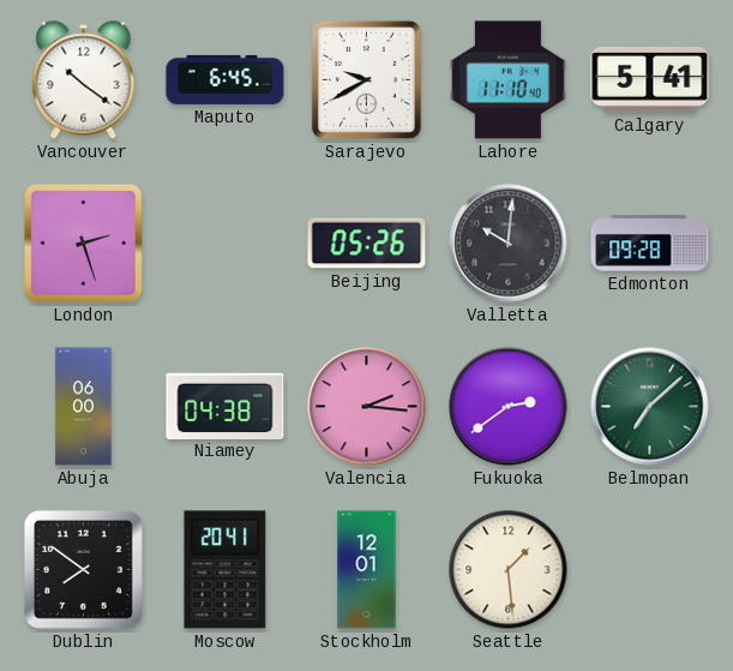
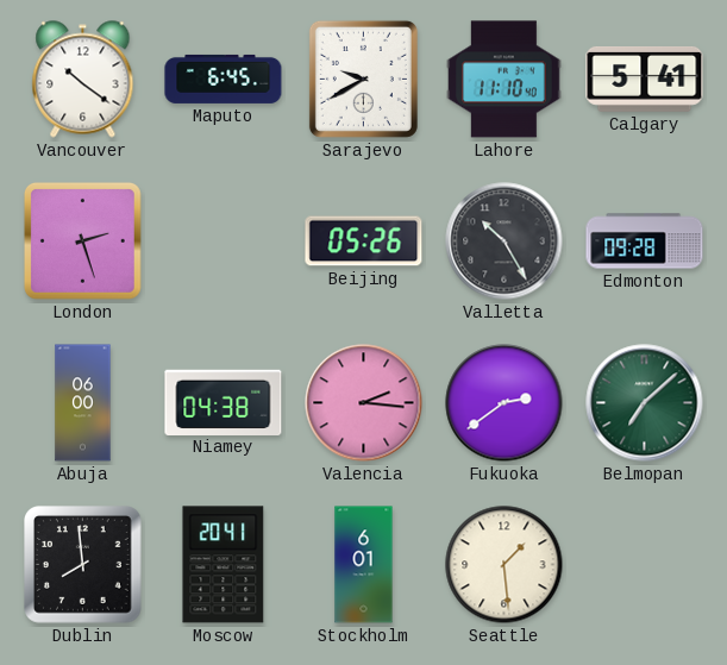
Valletta: 10:01 -> 10:25 (504, 241)
Dublin: 7:51 -> 7:59 (83, 565)
Stockholm: 12:01 -> 6:01 (364, 565)
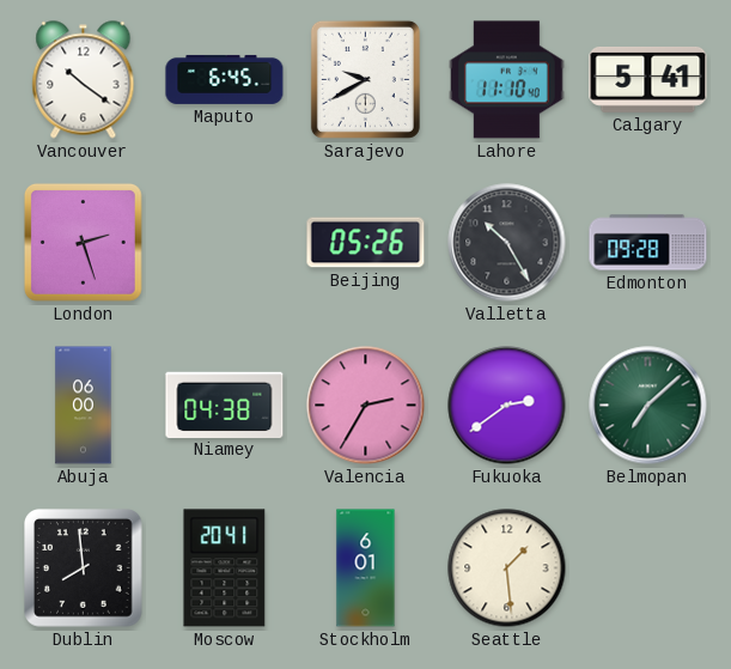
Valencia: 2:16 -> 2:35 (366, 406)
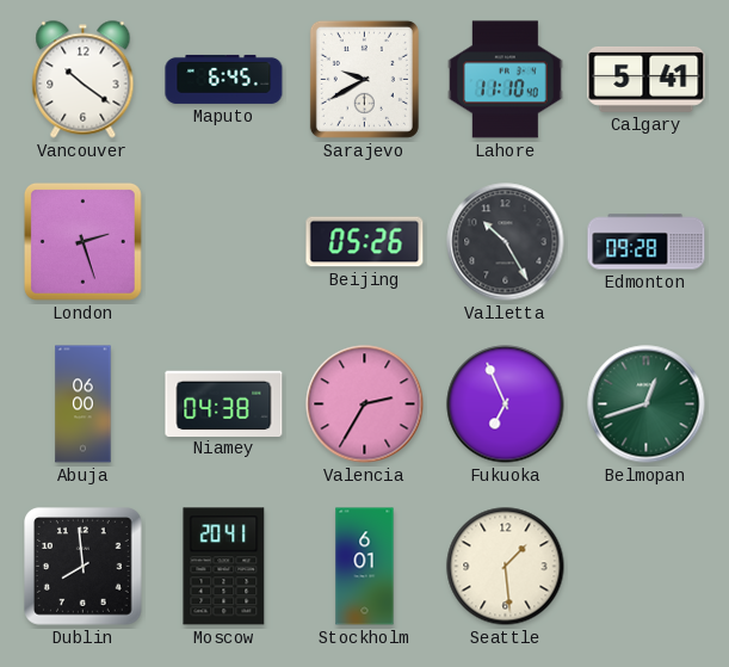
Fukuoka: 2:39 -> 6:56 (506, 404)
Belmopan: 7:08 -> 12:42 (647, 404)
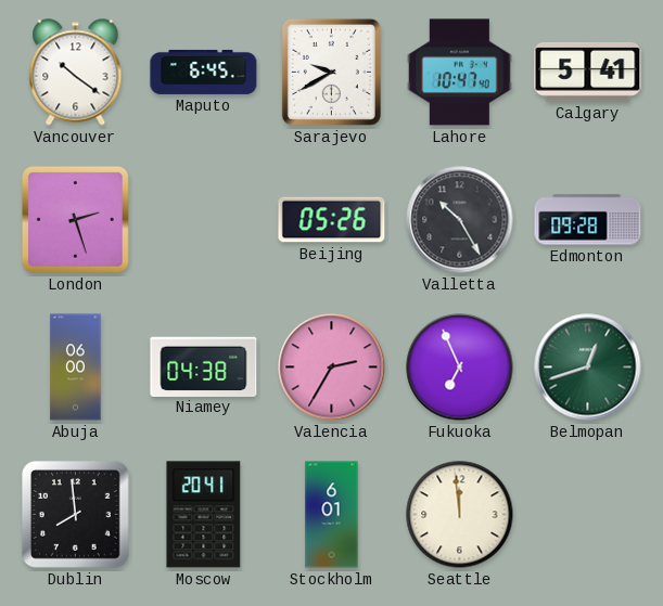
Lahore: 11:10 -> 10:47 (460, 73)
Seattle: 1:29 -> 11:59 (460, 515)
